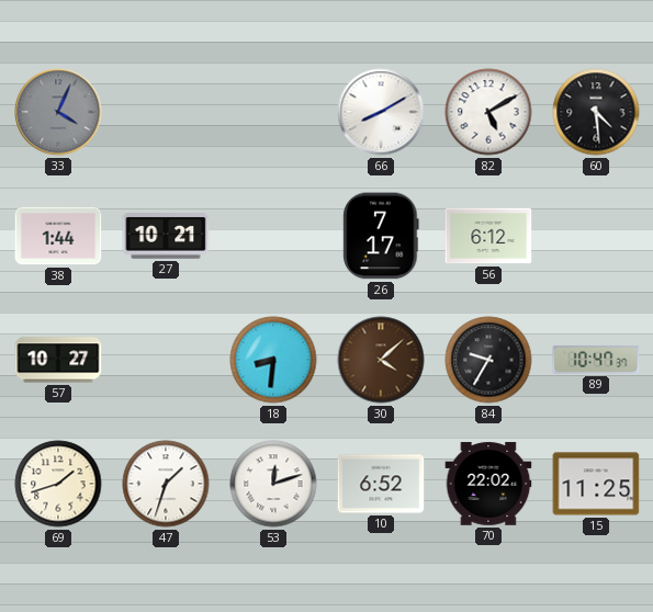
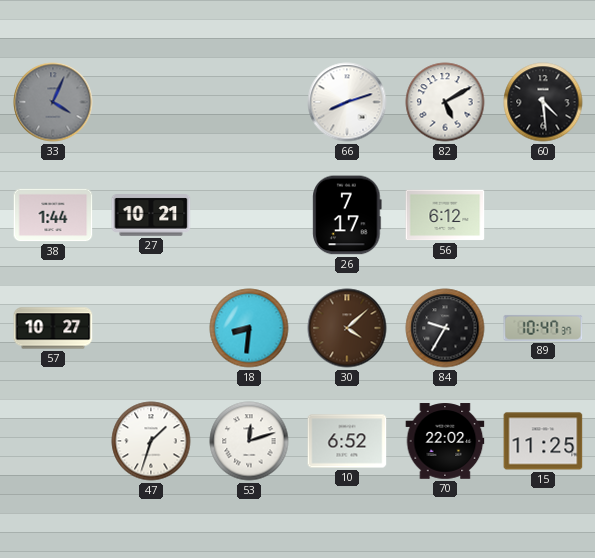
66: 8:10 -> 8:12 (347, 102)
69: 1:42 -> none (58, 484)
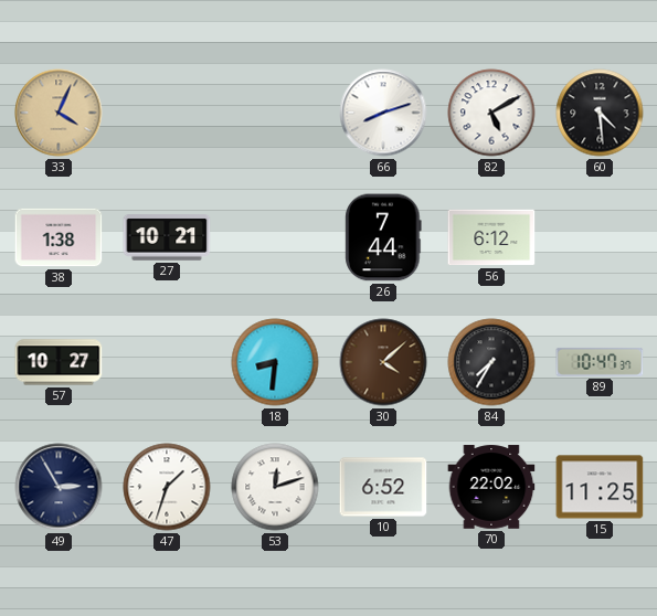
33 dial: grey -> champagne (59, 113)
38: 1:44 -> 1:38 (59, 237)
26: 7:17 -> 7:44 (383, 237)
84: 9:35 -> 7:35 (491, 362)
49: none -> 2:55 (59, 487)
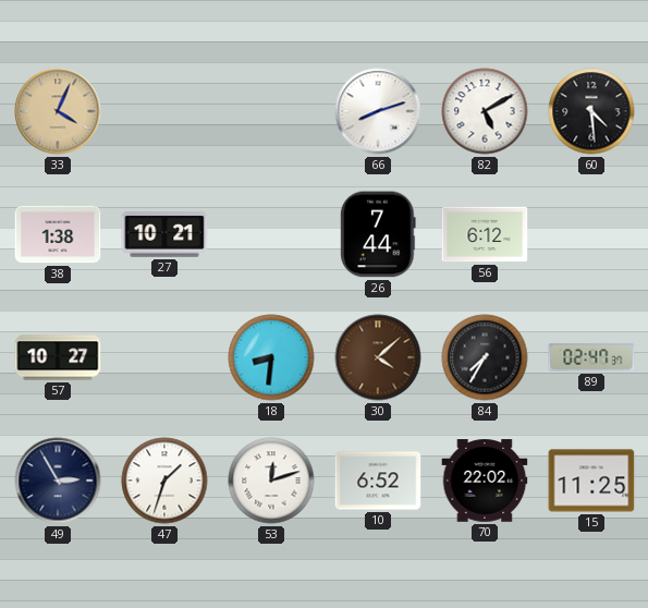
89: 10:47 -> 02:47 (591, 357)
